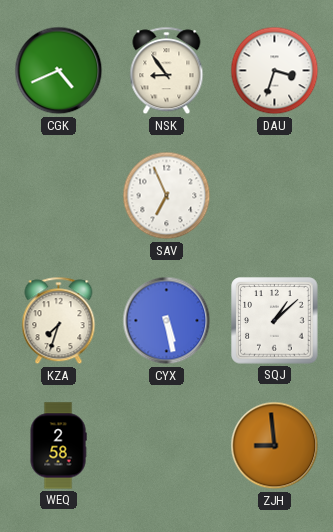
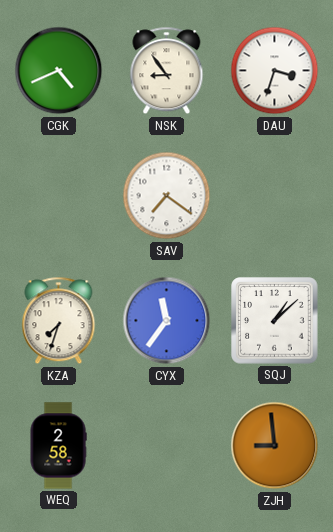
SAV: 6:56 -> 7:21 (167, 196)
CYX: 5:28 -> 11:36 (167, 321)
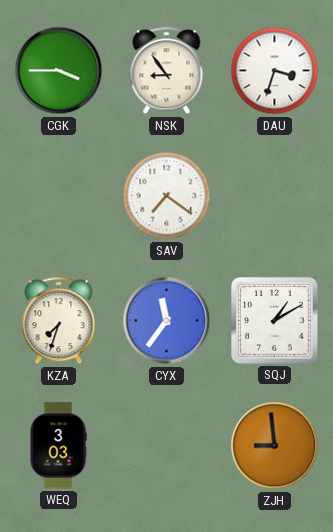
CGK: 4:41 -> 3:45 (59, 71)
SQJ: 1:08 -> 1:10 (275, 321)
WEQ: 2:58 -> 3:03 (58, 446)
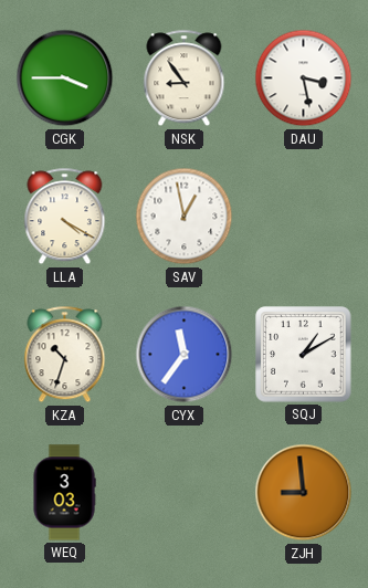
DAU: 3:33 -> 3:28 (304, 78)
LLA: none -> 4:20 (65, 217)
SAV: 7:21 -> 12:58 (185, 217)
KZA: 7:33 -> 10:33 (65, 355)
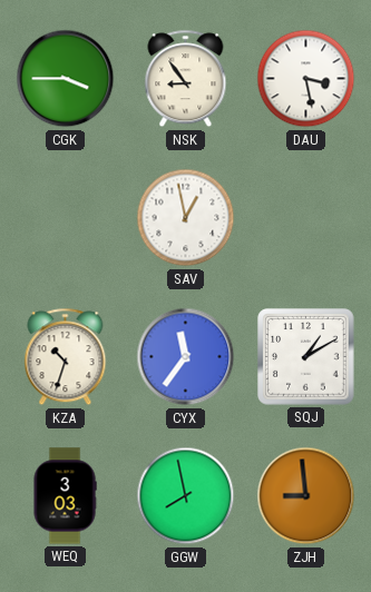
LLA: 4:20 -> none (65, 217)
GGW: none -> 7:58 (186, 496)
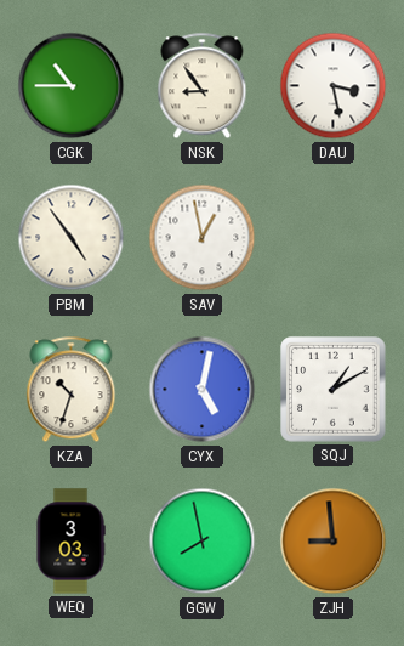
CGK: 3:45 -> 10:45 (72, 86)
PBM: none -> 4:54 (72, 238)
CYX: 11:36 -> 5:02 (203, 390)
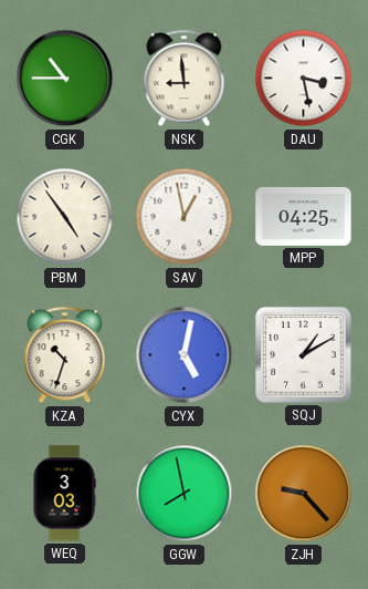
NSK: 8:54 -> 8:59 (185, 79)
MPP: none -> 04:25 (304, 216)
ZJH: 8:59 -> 9:23 (304, 494)
